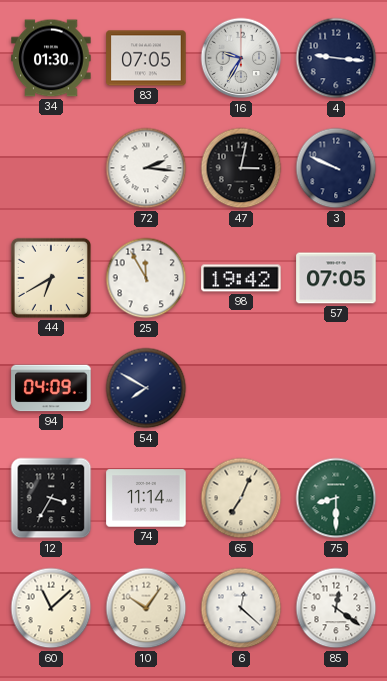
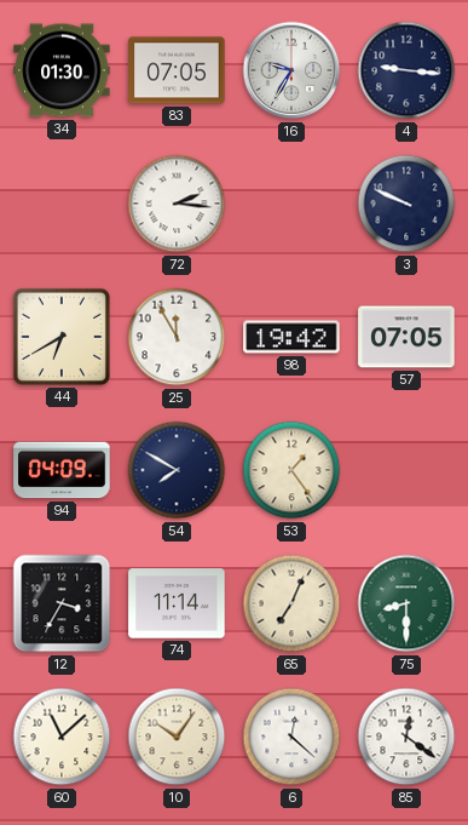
47: 3:02 -> none (241, 168)
53: none -> 1:24 (291, 470)
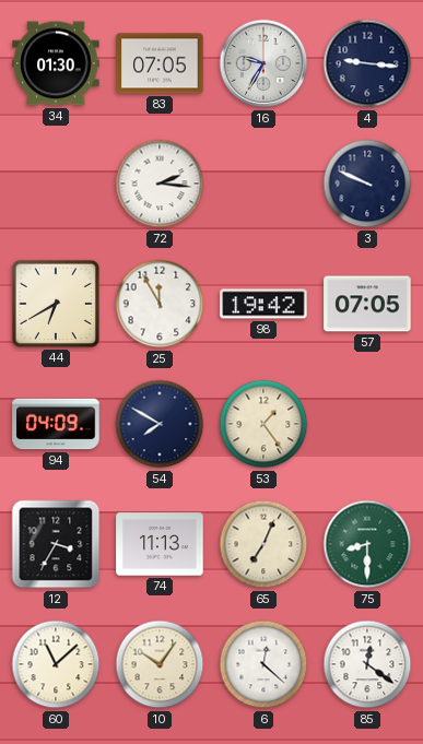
74: 11:14 -> 11:13 (160, 544)
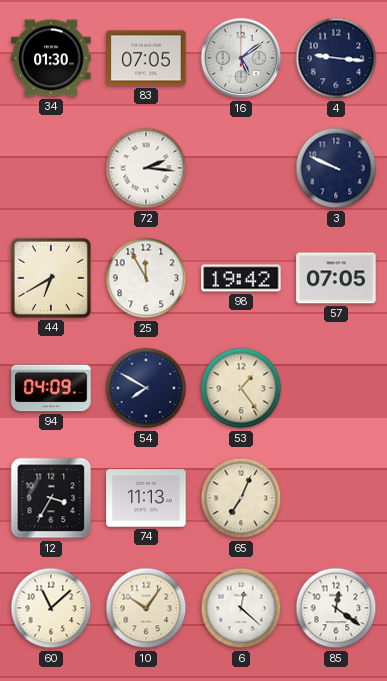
16: 9:35 -> 5:09 (241, 58)
75: 8:30 -> none (367, 544)
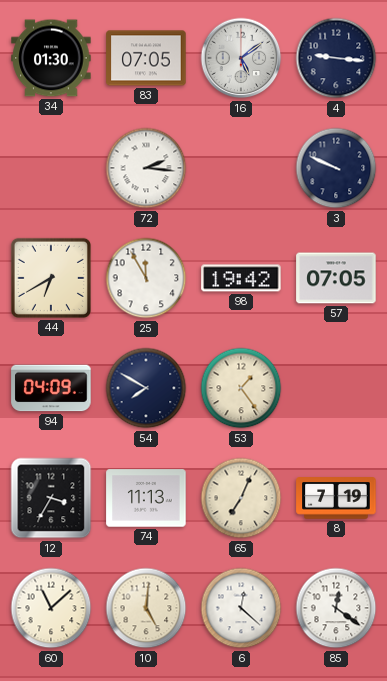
8: none -> 7:19 (336, 498)
10: 10:06 -> 5:01 (146, 608)
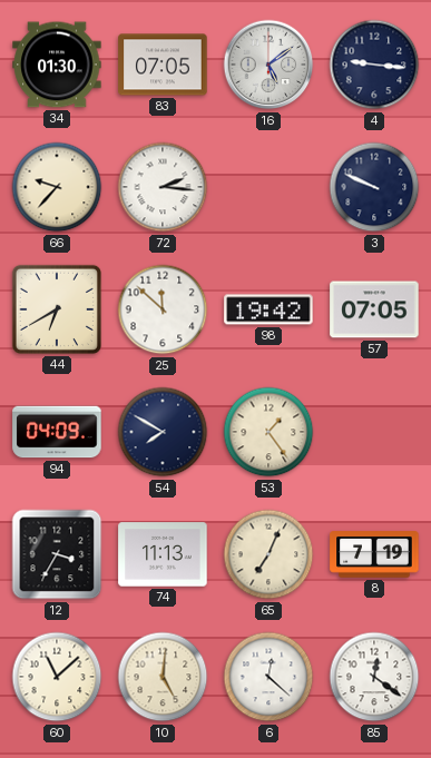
66: none -> 9:37 (57, 187)
25: 11:55 -> 11:52 (163, 309)
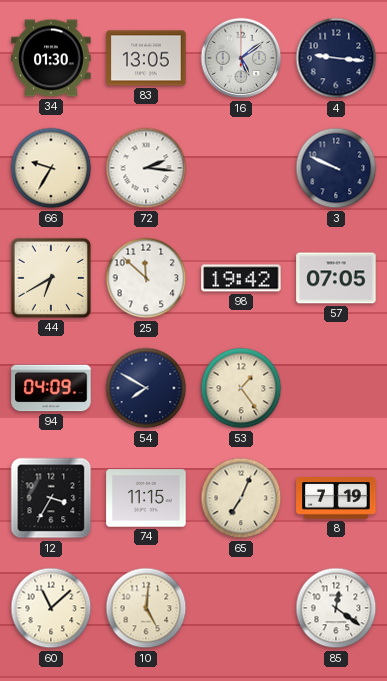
83: 07:05 -> 13:05 (146, 58)
66: 9:37 -> 9:35 (51, 168)
74: 11:13 -> 11:15 (146, 498)
6: 12:22 -> none (268, 677)
